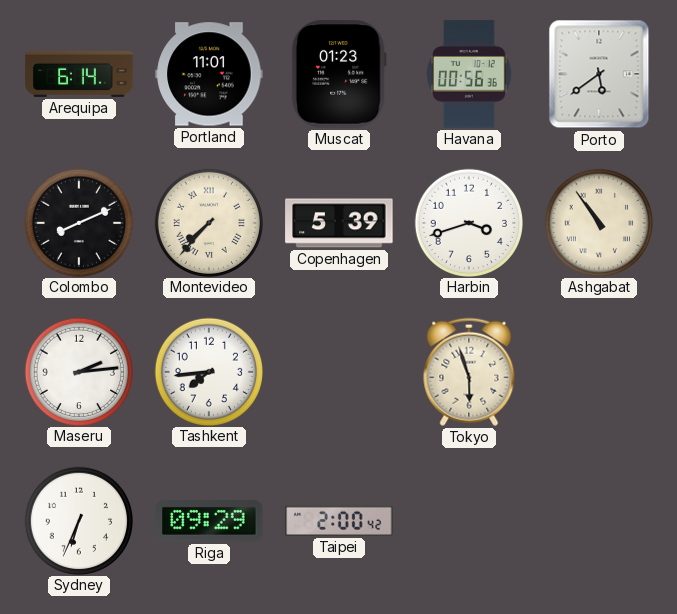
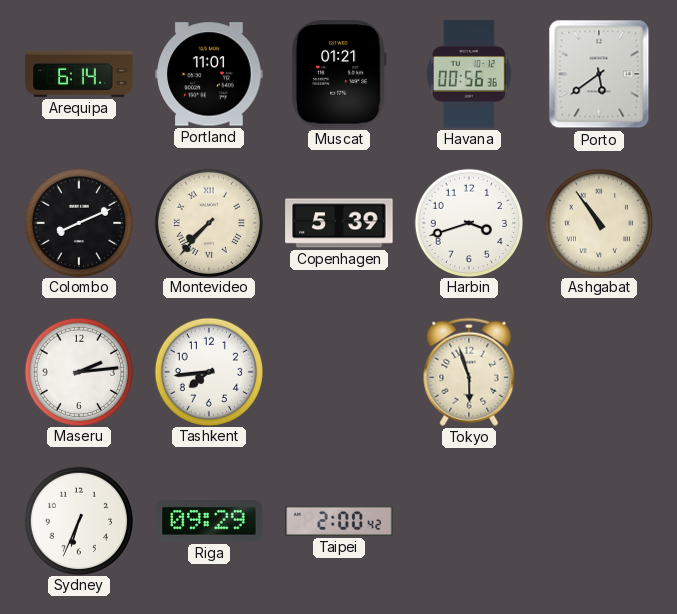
Muscat: 01:23 -> 01:21 (339, 74)
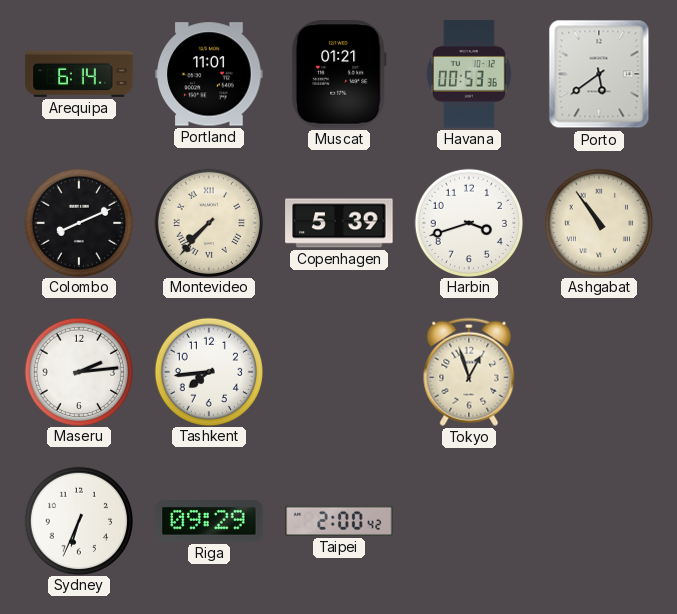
Havana: 00:56 -> 00:53 (470, 74)
Tokyo: 5:57 -> 12:57 (469, 372)
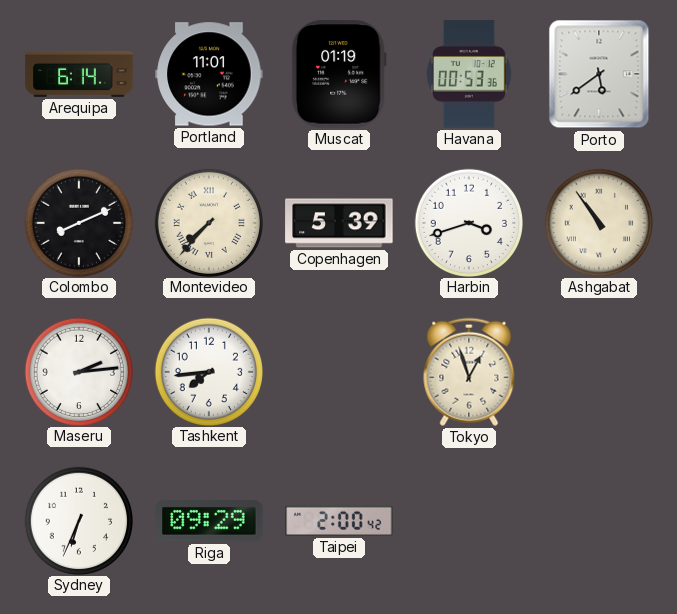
Muscat: 01:21 -> 01:19 (339, 74)
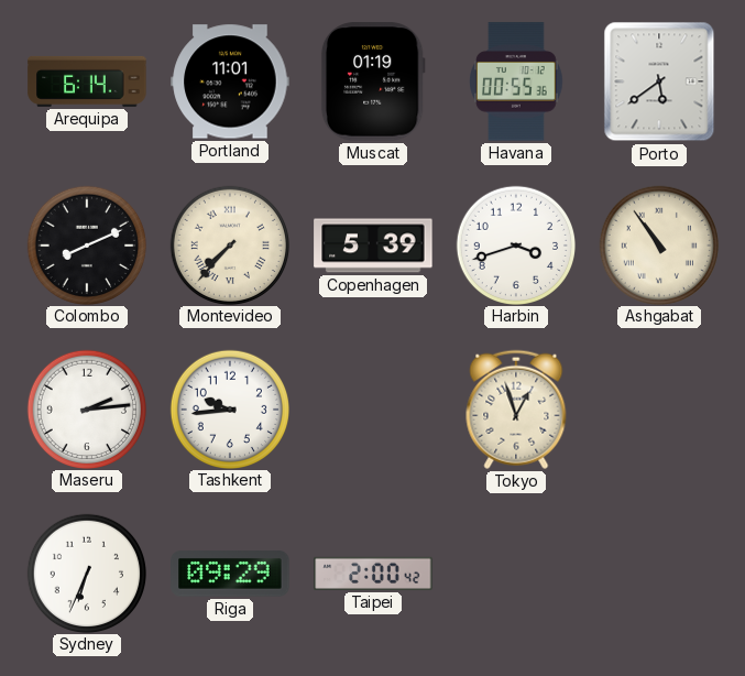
Havana: 00:53 -> 00:55 (517, 81)
Tashkent: 7:44 -> 9:44 (229, 408)
